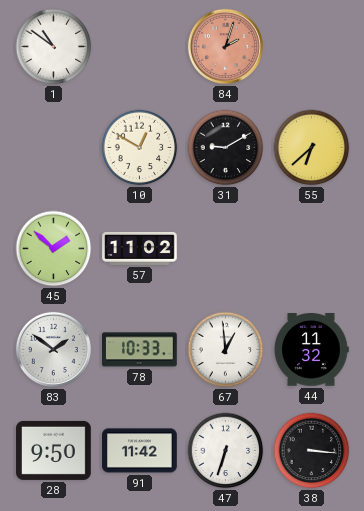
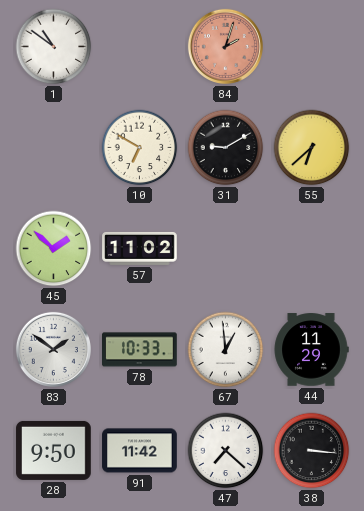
10: 12:50 -> 6:50 (140, 148)
44: 11:32 -> 11:29 (311, 350)
47: 6:33 -> 7:22 (226, 451)
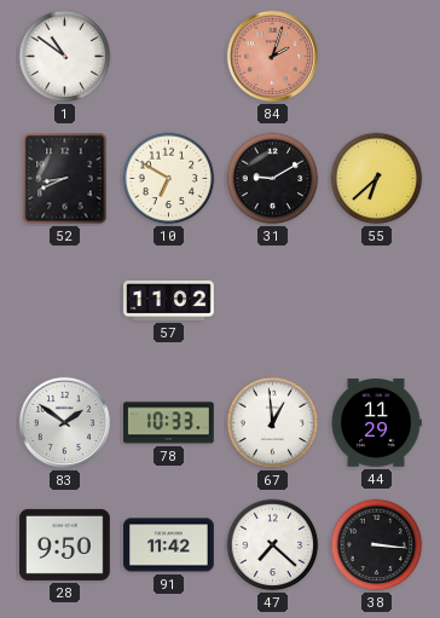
52: none -> 8:41 (65, 179)
45: 1:52 -> none (54, 249)
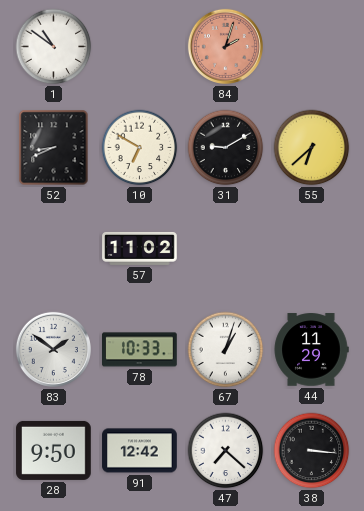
67: 12:59 -> 1:03 (226, 350)
91: 11:42 -> 12:42 (140, 451)
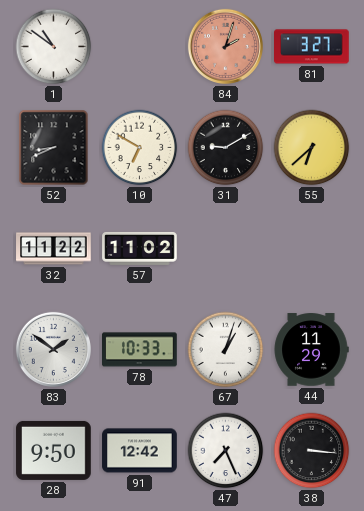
81: none -> 3:27 (312, 47)
32: none -> 11:22 (54, 249)
47: 7:22 -> 7:26 (226, 451)
